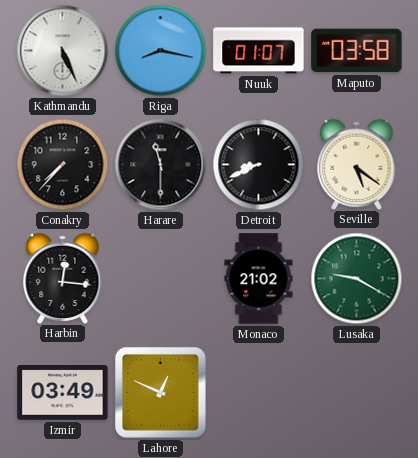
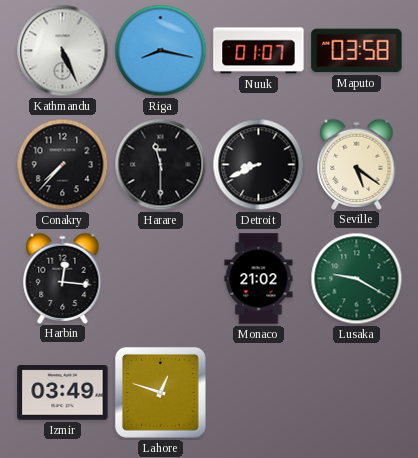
Lahore: 12:49 -> 12:48 (160, 392)
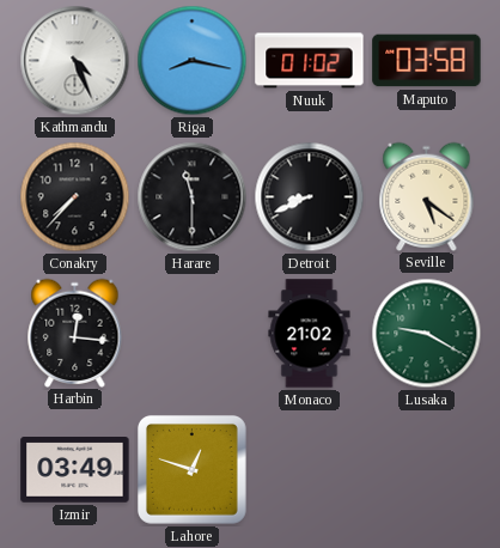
Kathmandu: 5:26 -> 4:26 (75, 61)
Nuuk: 01:07 -> 01:02 (310, 61)
